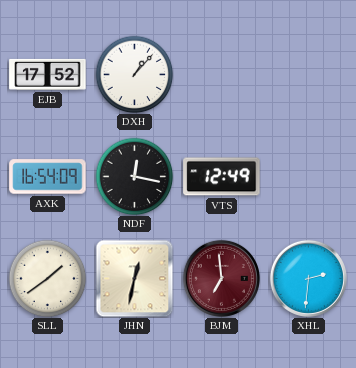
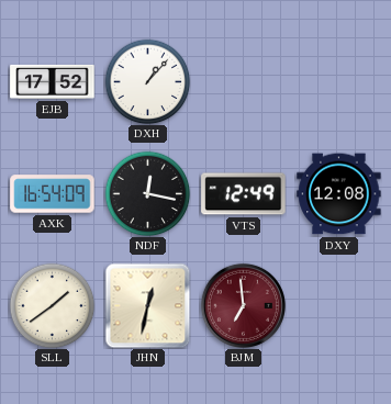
DXY: none -> 12:08 (339, 194)
XHL: 2:31 -> none (308, 278)
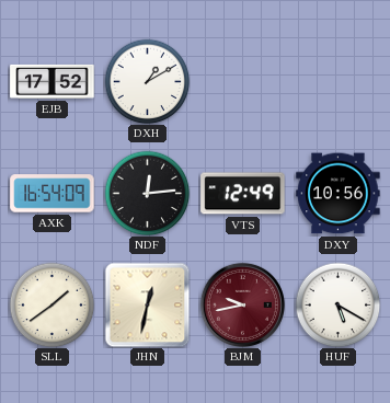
DXH: 1:07 -> 1:10 (147, 81)
NDF: 12:17 -> 12:14 (147, 193)
DXY: 12:08 -> 10:56 (339, 194)
BJM: 6:59 -> 9:43 (242, 304)
HUF: none -> 5:20 (337, 304)
